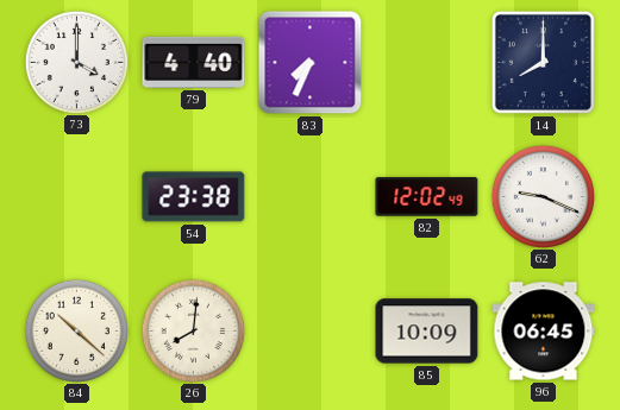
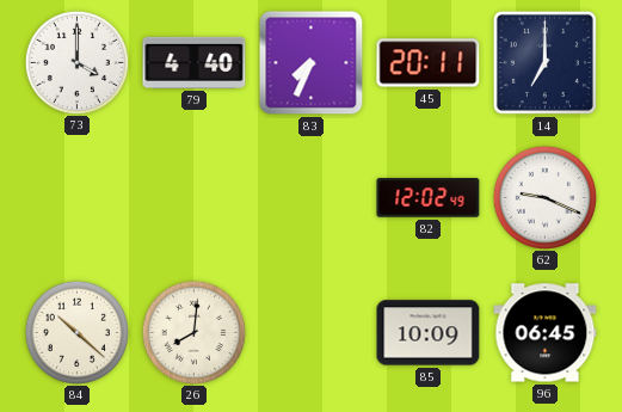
45: none -> 20:11 (429, 63)
14: 8:00 -> 7:00 (544, 62)
54: 23:38 -> none (194, 197)
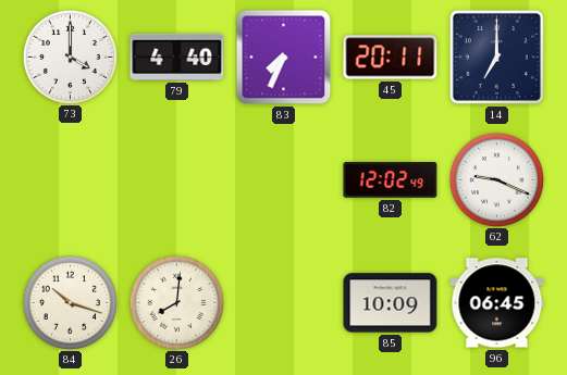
84: 10:22 -> 10:18 (70, 302)
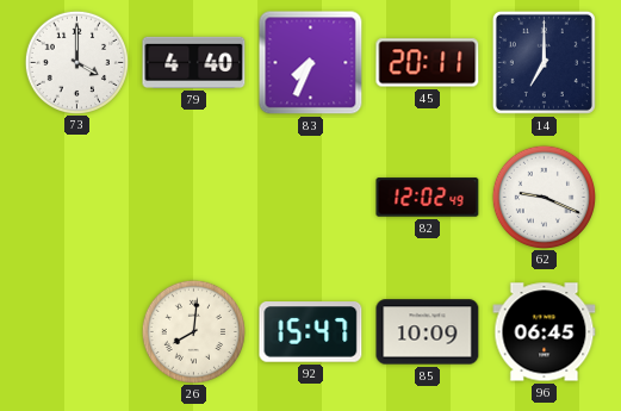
84: 10:18 -> none (70, 302)
92: none -> 15:47 (311, 332)
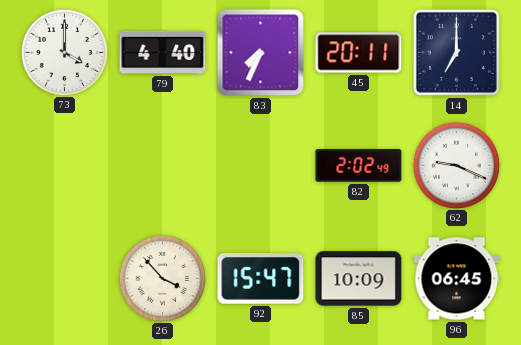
82: 12:02 -> 2:02 (359, 166)
26: 8:01 -> 3:53 (162, 278)
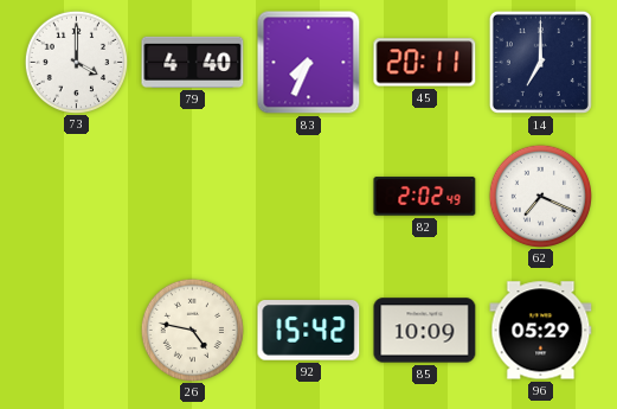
62: 9:19 -> 7:19 (540, 196)
26: 3:53 -> 4:47 (192, 330)
92: 15:47 -> 15:42 (309, 331)
96: 06:45 -> 05:29 (541, 331)
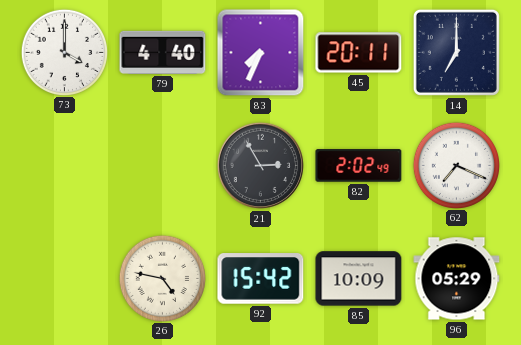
21: none -> 2:55 (260, 165)
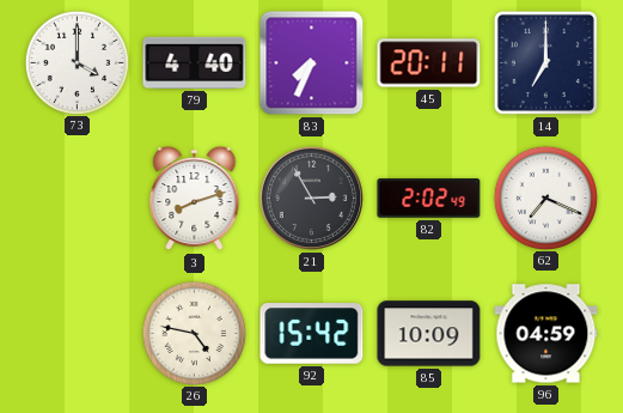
3: none -> 8:12 (195, 199)
96: 05:29 -> 04:59 (546, 334)
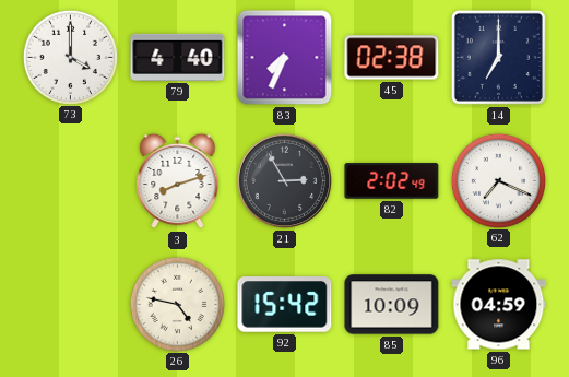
45: 20:11 -> 02:38 (392, 58)
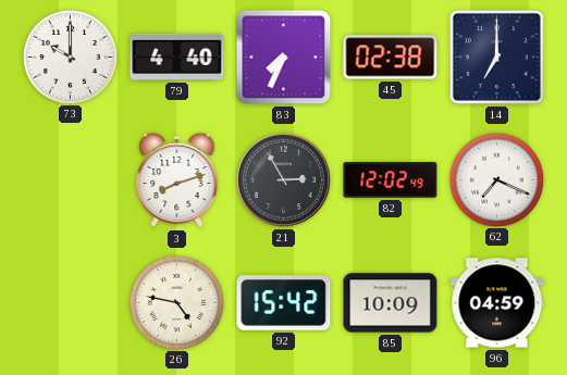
73: 4:00 -> 10:00 (70, 57)
82: 2:02 -> 12:02 (391, 180)
